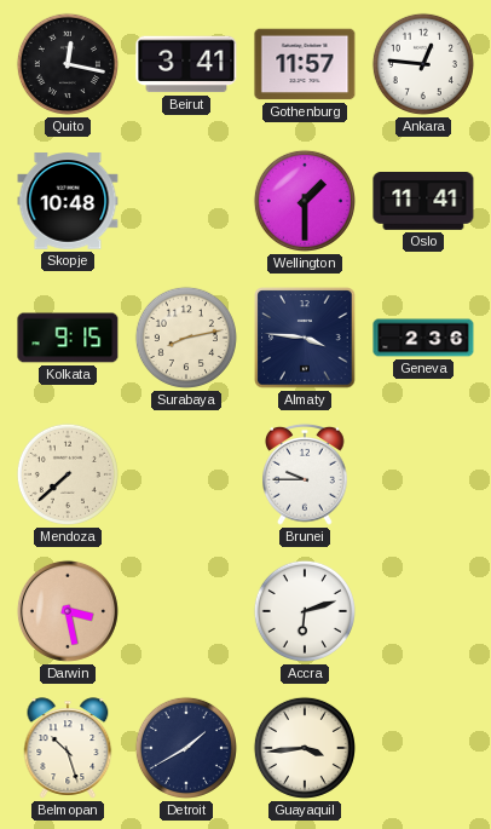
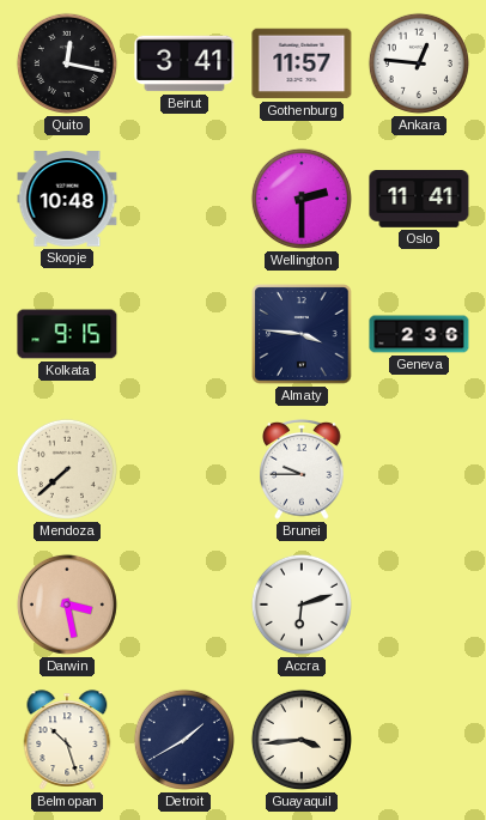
Wellington: 1:30 -> 2:30 (302, 199)
Surabaya: 8:13 -> none (186, 338)
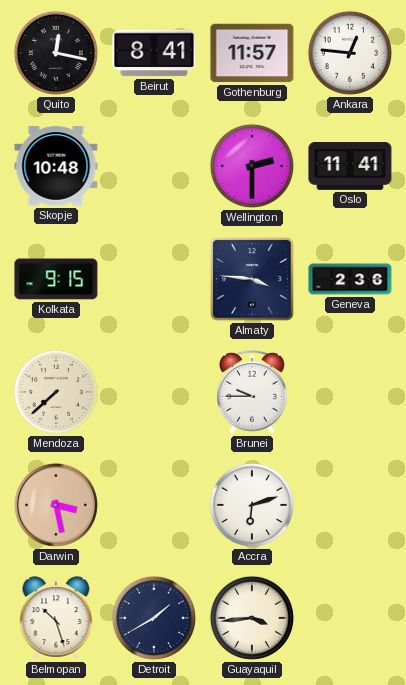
Beirut: 3:41 -> 8:41 (154, 53)
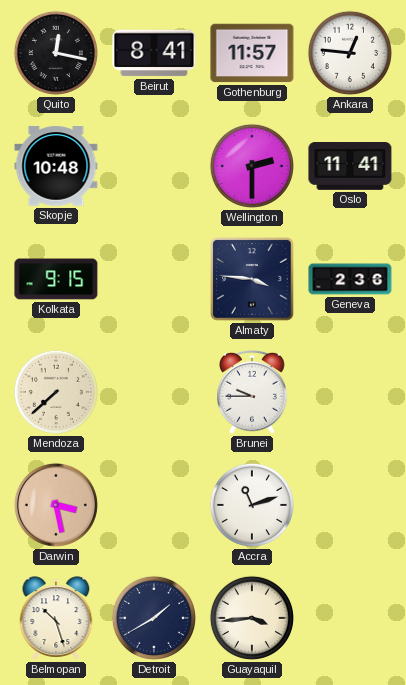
Accra: 6:12 -> 11:12 (252, 505)
